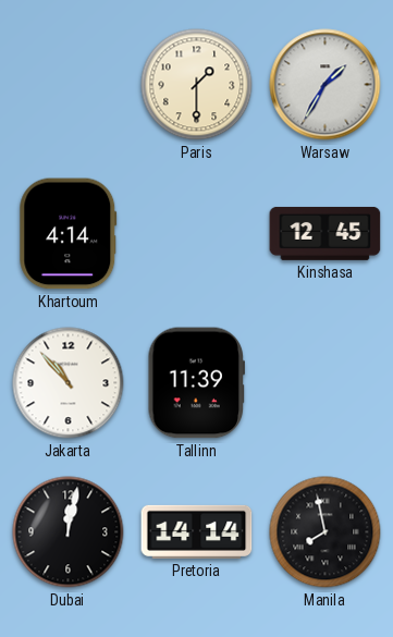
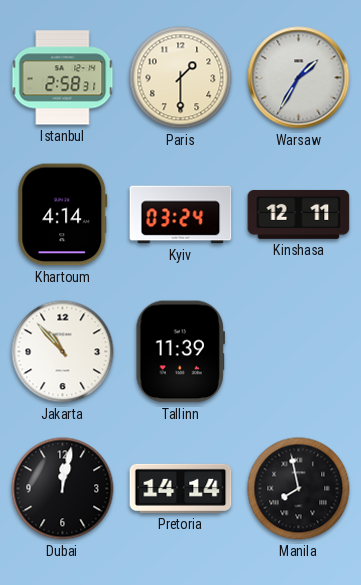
Istanbul: none -> 2:58 (63, 78)
Kyiv: none -> 03:24 (181, 215)
Kinshasa: 12:45 -> 12:11 (299, 215)
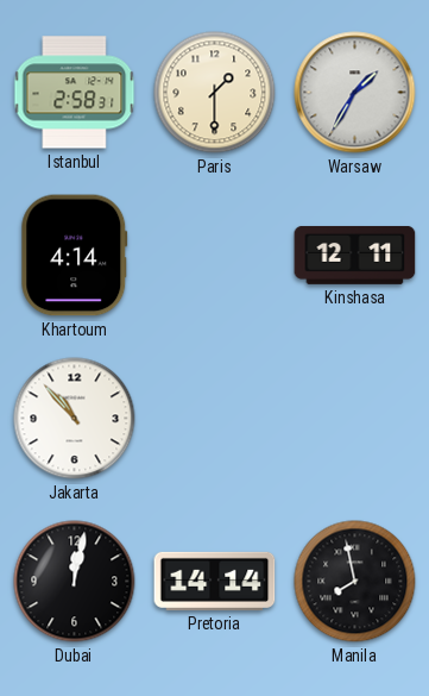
Kyiv: 03:24 -> none (181, 215)
Tallinn: 11:39 -> none (181, 352)
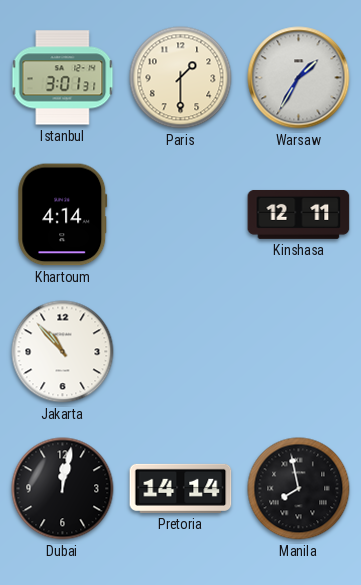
Istanbul: 2:58 -> 3:01 (63, 78)
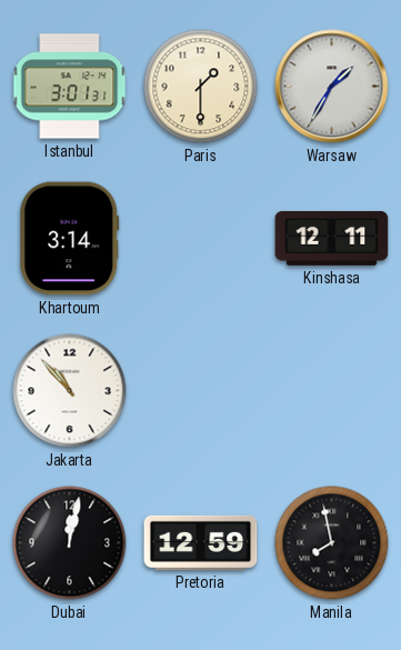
Khartoum: 4:14 -> 3:14 (70, 239)
Pretoria: 14:14 -> 12:59 (201, 542)
